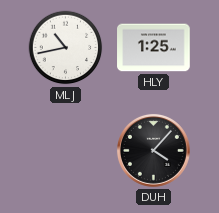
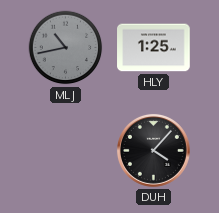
MLJ dial: white -> grey (66, 48)
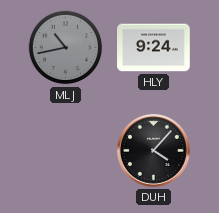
HLY: 1:25 -> 9:24 (154, 48)
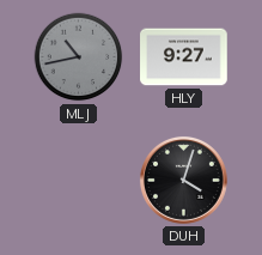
HLY: 9:24 -> 9:27 (184, 57)
DUH: 4:07 -> 4:03 (183, 180)
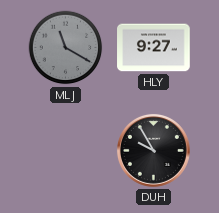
MLJ: 10:43 -> 11:20 (66, 48)
DUH: 4:03 -> 9:55 (153, 150)
